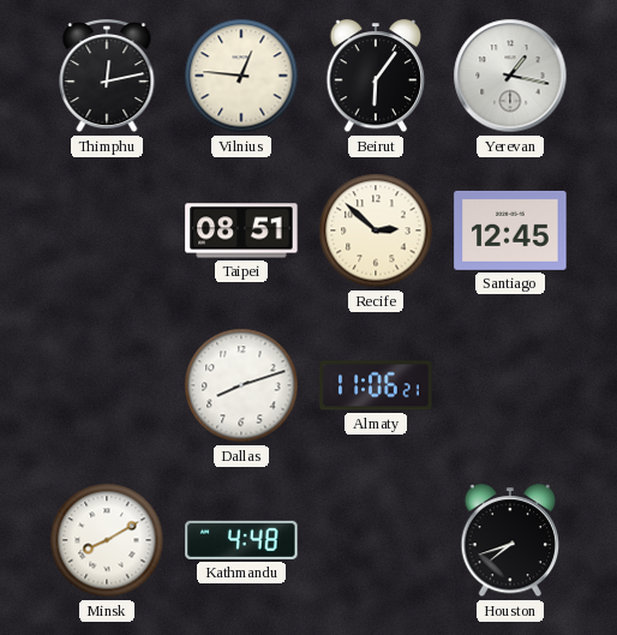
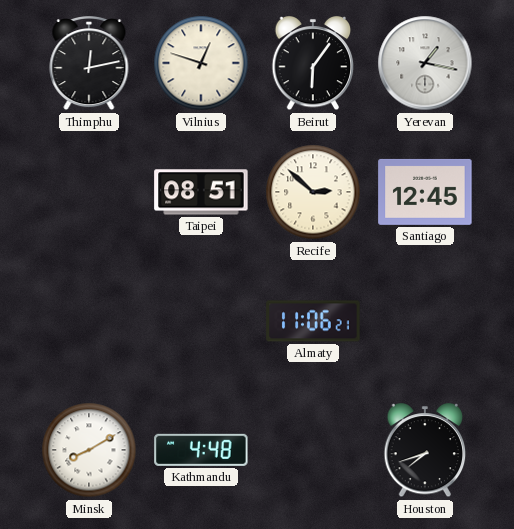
Vilnius: 12:46 -> 12:48 (201, 63)
Dallas: 8:12 -> none (241, 385)
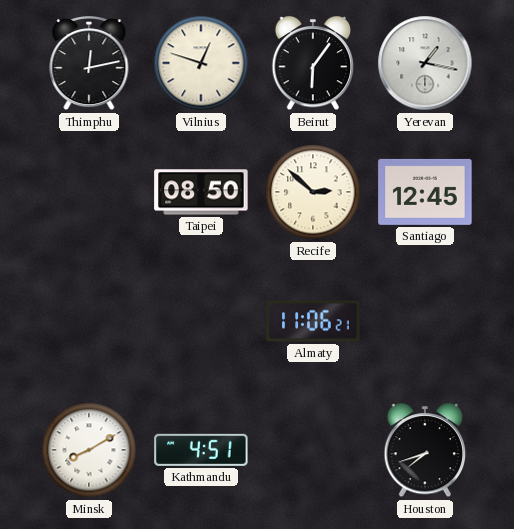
Taipei: 08:51 -> 08:50 (201, 192)
Kathmandu: 4:48 -> 4:51 (201, 450)
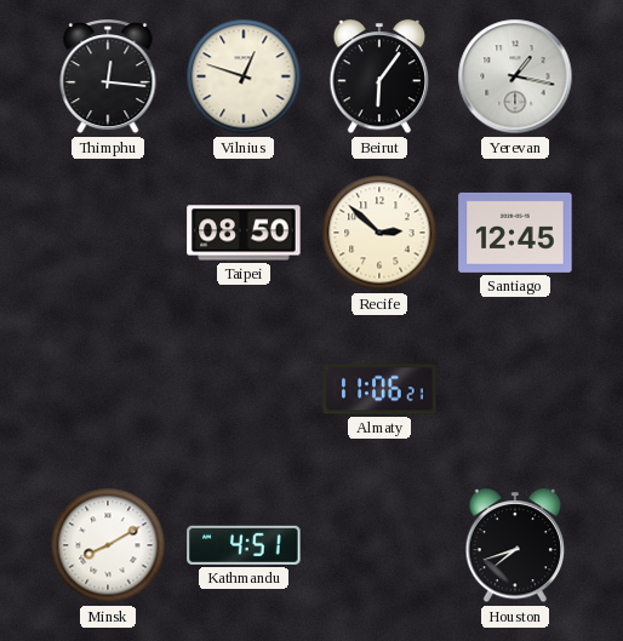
Thimphu: 12:13 -> 12:16 (108, 78)
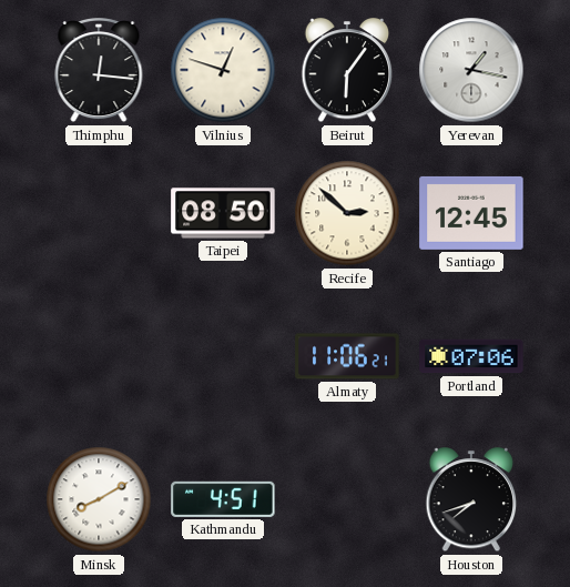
Portland: none -> 07:06 (471, 356)
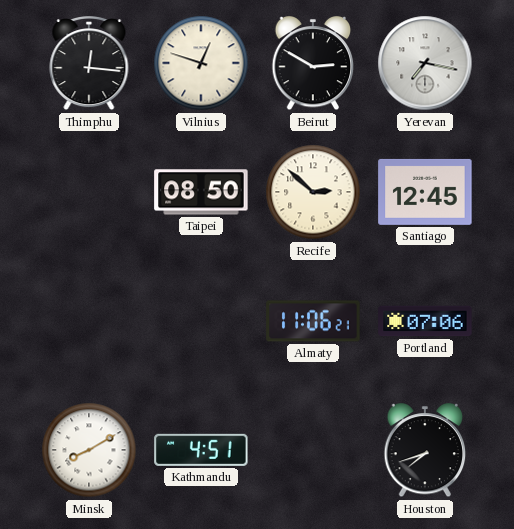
Beirut: 6:06 -> 2:50 (313, 64)
Yerevan: 1:17 -> 7:17 (425, 63)
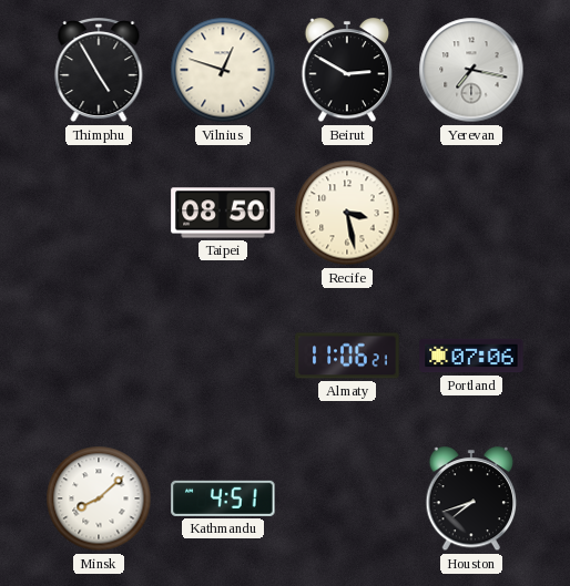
Thimphu: 12:16 -> 4:55 (99, 71)
Recife: 2:52 -> 3:28 (347, 213)
Santiago: 12:45 -> none (425, 192)
Minsk: 8:10 -> 8:08 (99, 498)
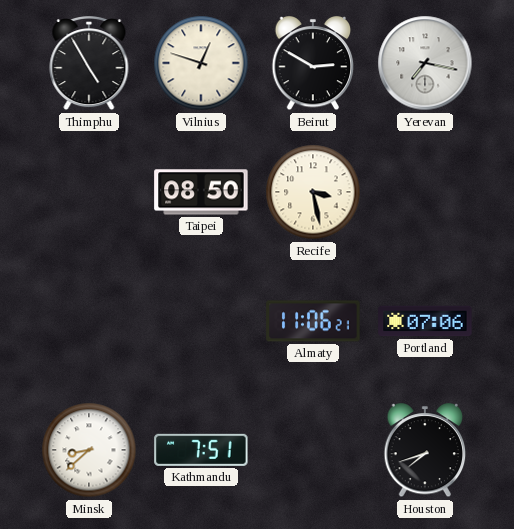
Minsk: 8:08 -> 8:38 (89, 450)
Kathmandu: 4:51 -> 7:51 (201, 450)
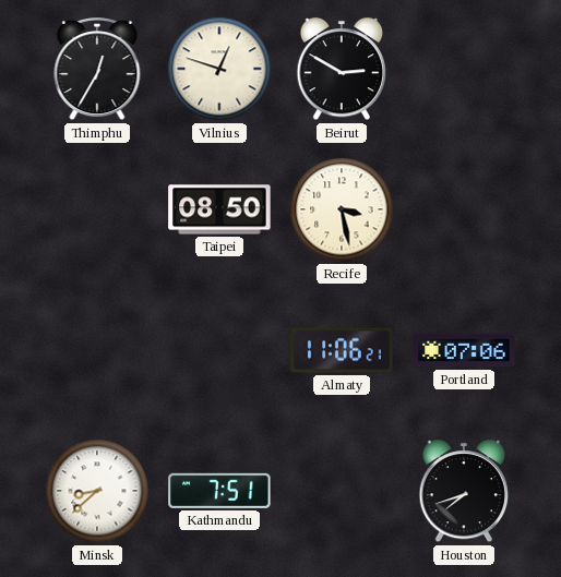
Thimphu: 4:55 -> 12:35 (97, 70)
Yerevan: 7:17 -> none (425, 63)
